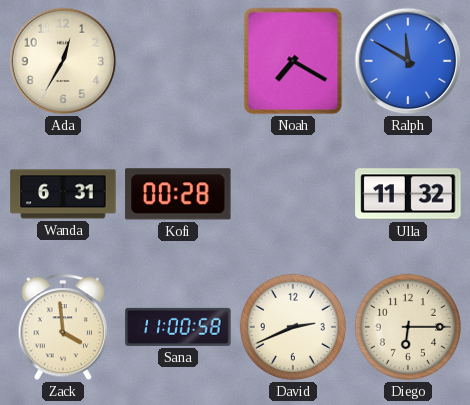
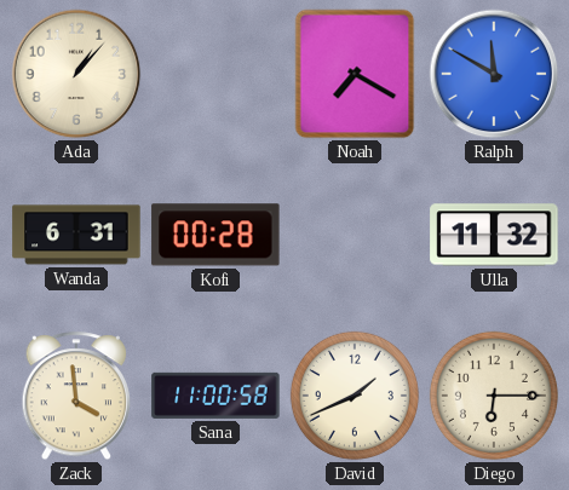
Ada: 12:35 -> 1:07 (76, 74)
David: 2:41 -> 1:41 (355, 396)
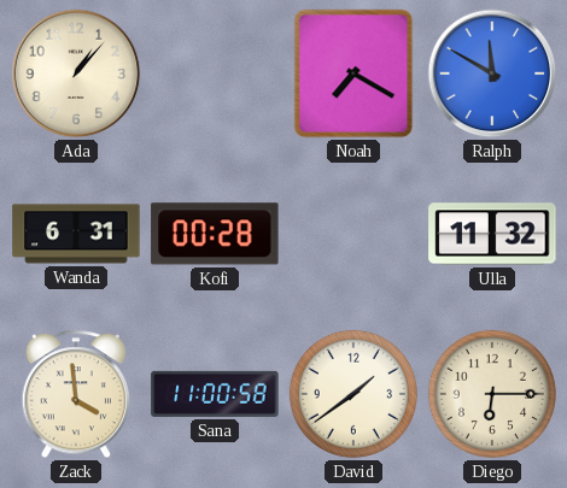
David: 1:41 -> 1:39 (353, 394)
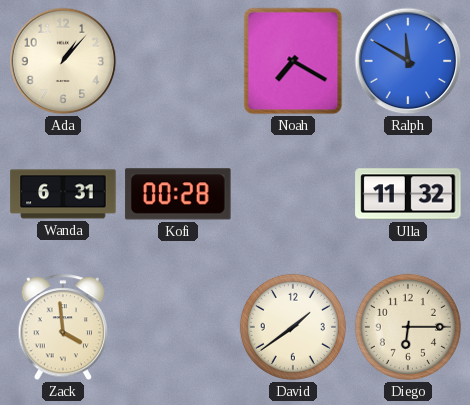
Sana: 11:00 -> none (215, 394)
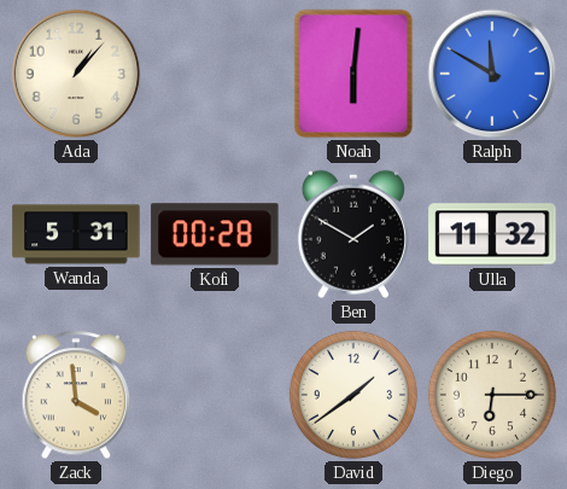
Noah: 7:20 -> 6:01 (353, 74)
Wanda: 6:31 -> 5:31 (76, 234)
Ben: none -> 1:50 (353, 234)
